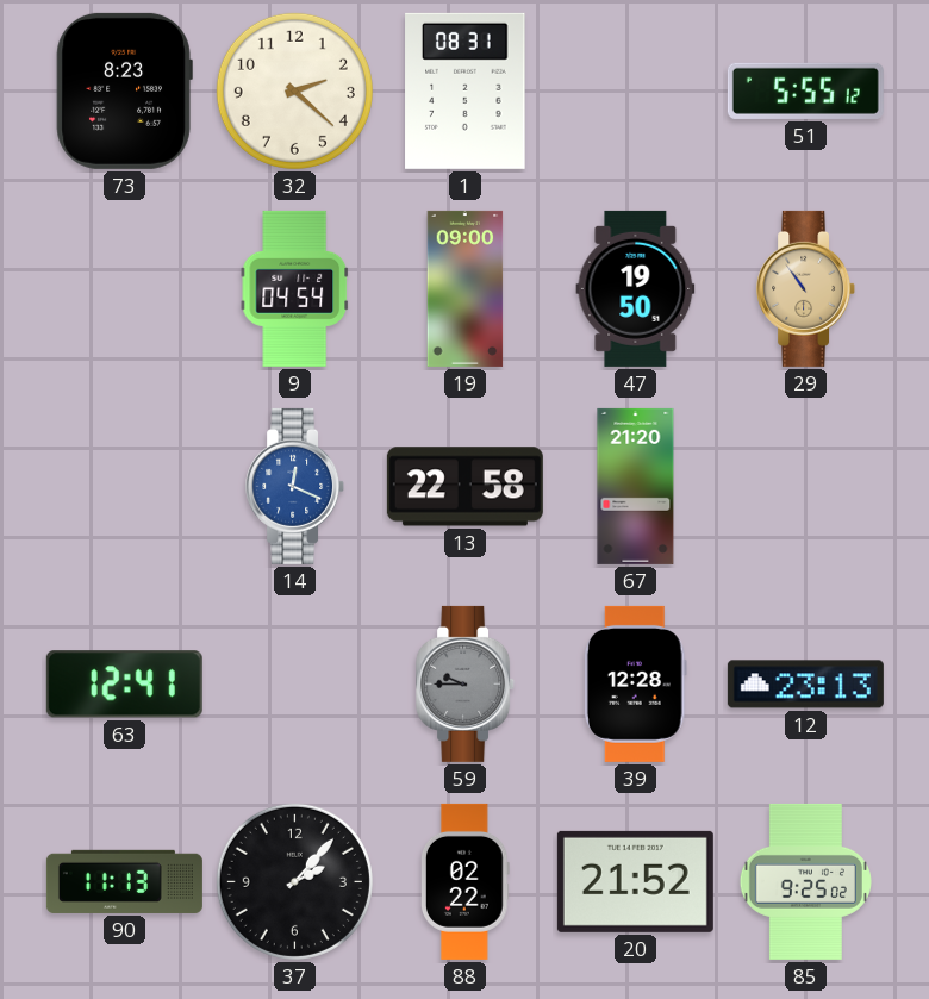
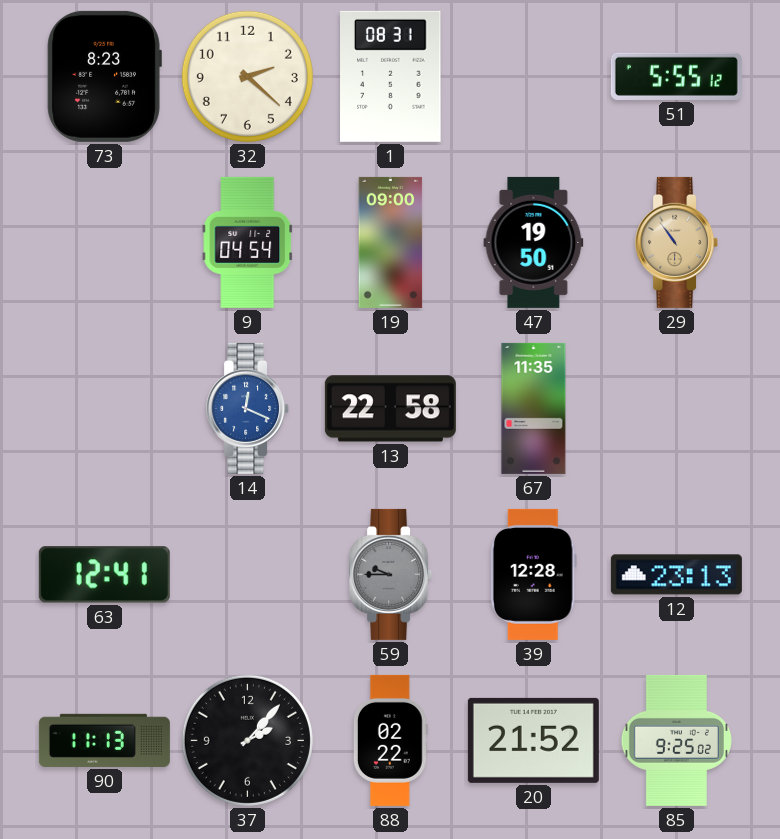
67: 21:20 -> 11:35 (534, 408)
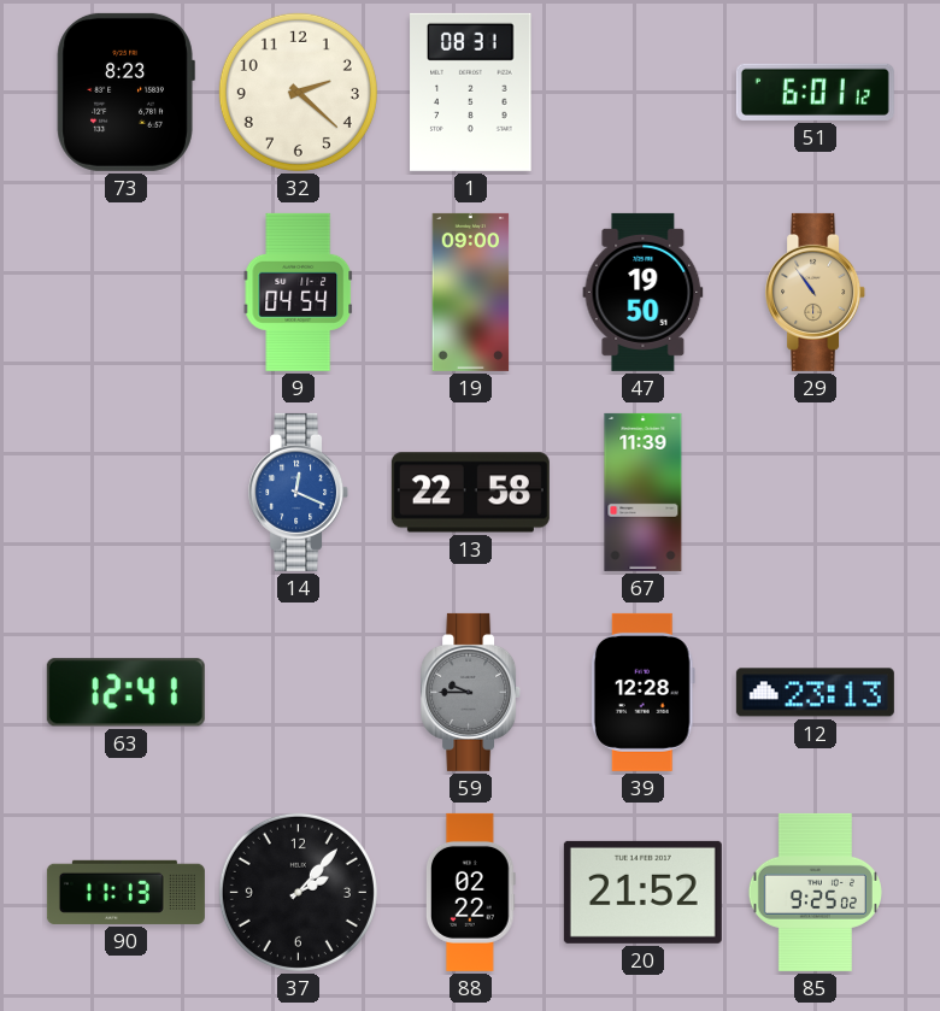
51: 5:55 -> 6:01 (815, 92)
67: 11:35 -> 11:39 (644, 492)
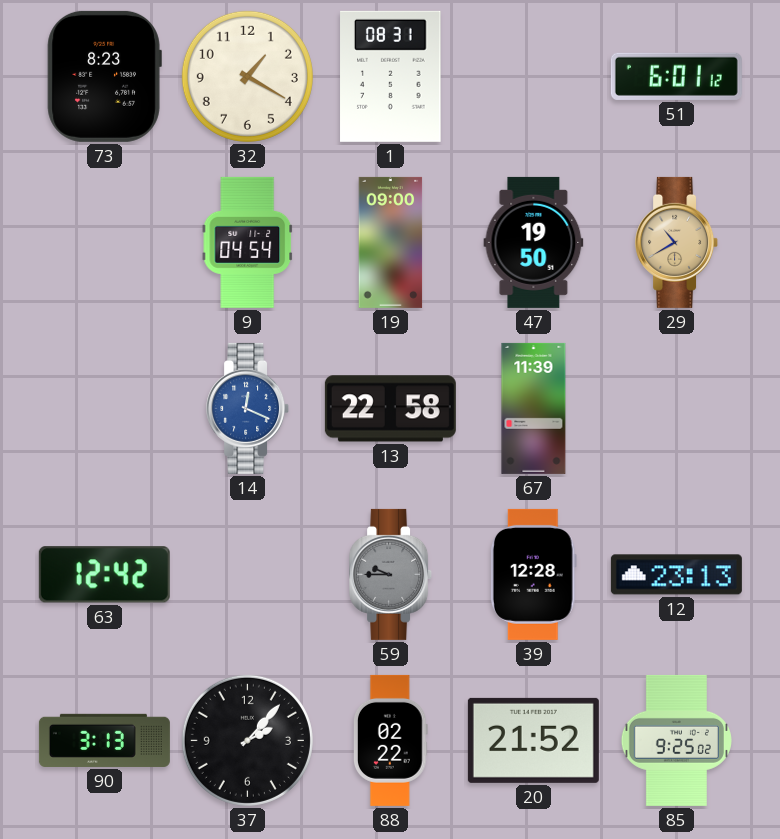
32: 2:22 -> 1:20 (247, 76)
29: 10:54 -> 10:40 (677, 242)
63: 12:41 -> 12:42 (104, 575)
90: 11:13 -> 3:13 (104, 740)
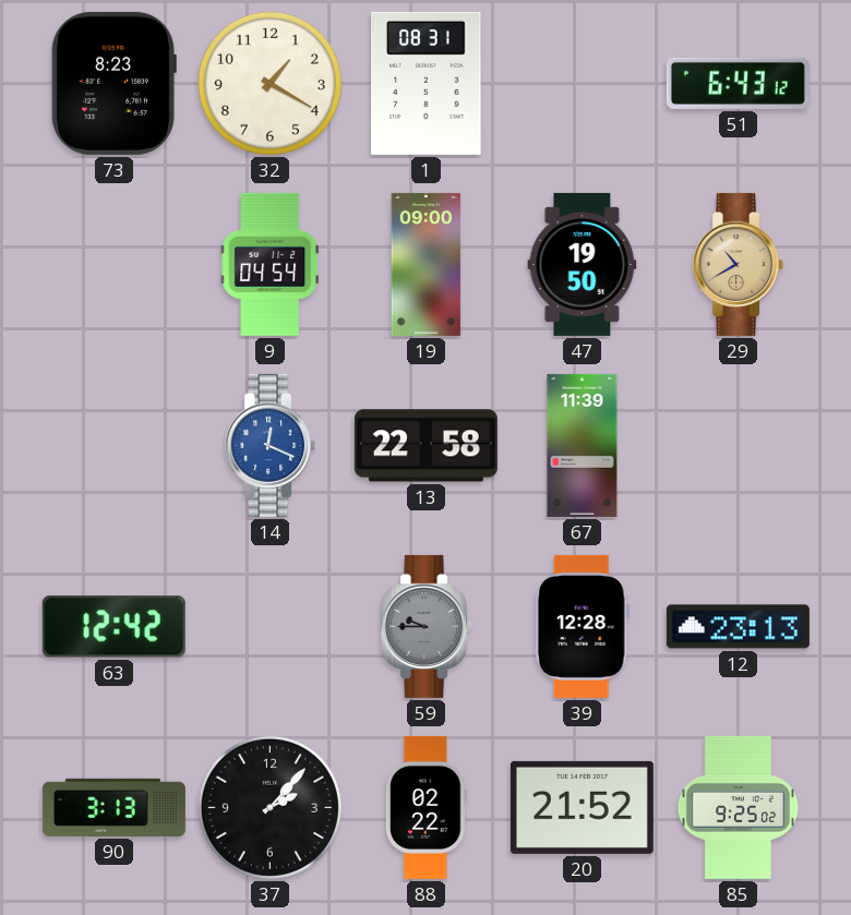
51: 6:01 -> 6:43 (738, 83)
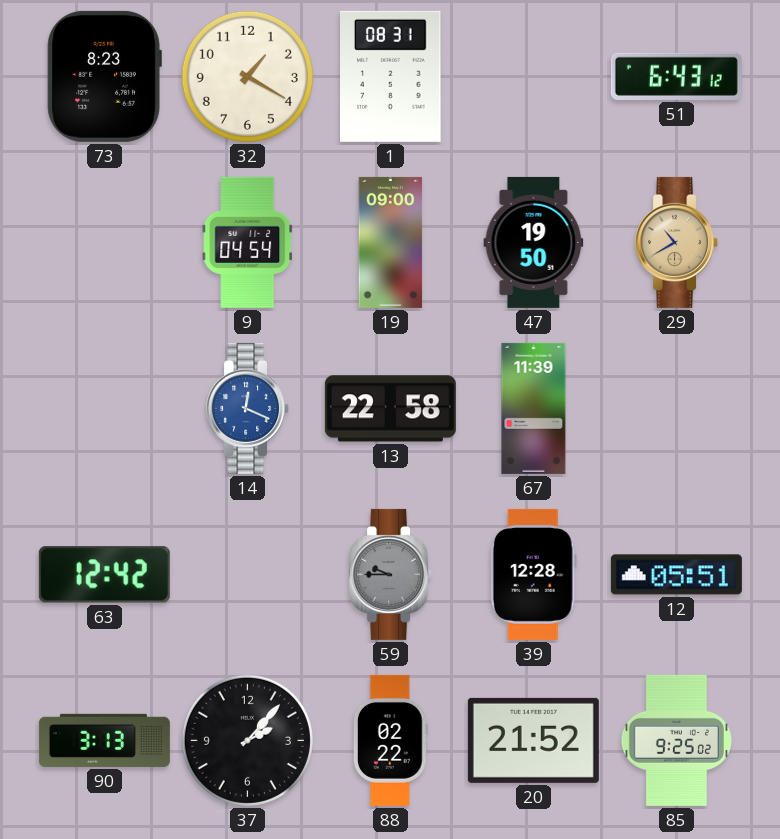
12: 23:13 -> 05:51 (676, 575)
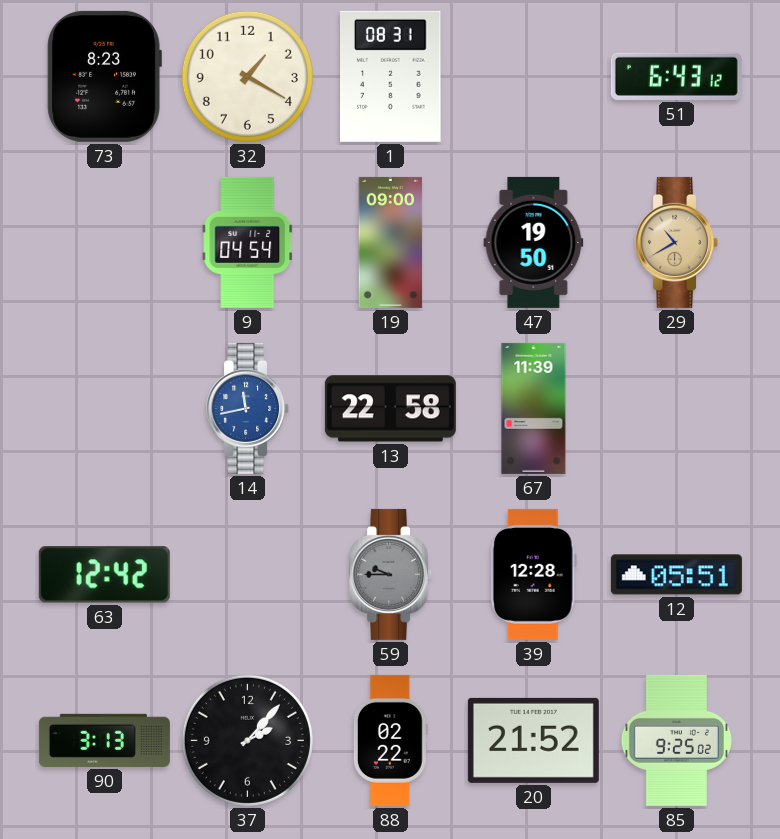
14: 12:19 -> 11:43 (248, 408)
